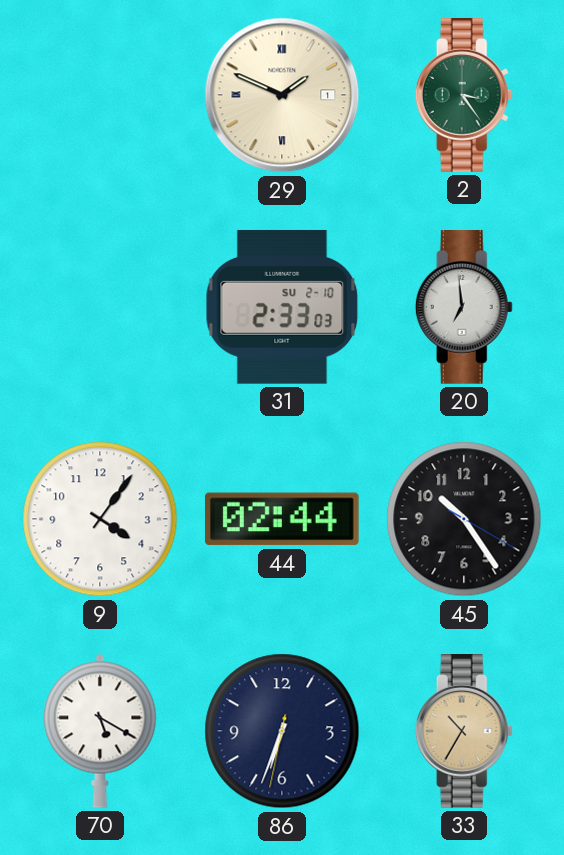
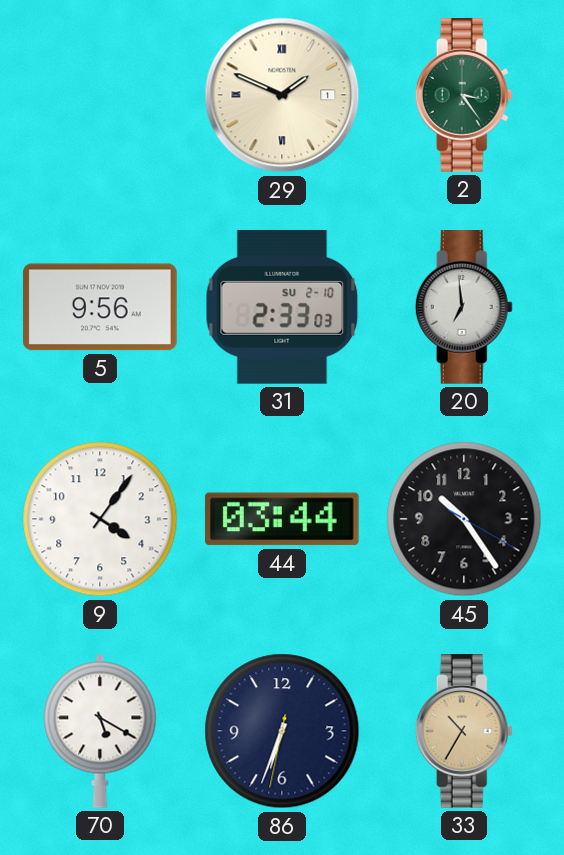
5: none -> 9:56 (101, 307)
44: 02:44 -> 03:44 (282, 519)
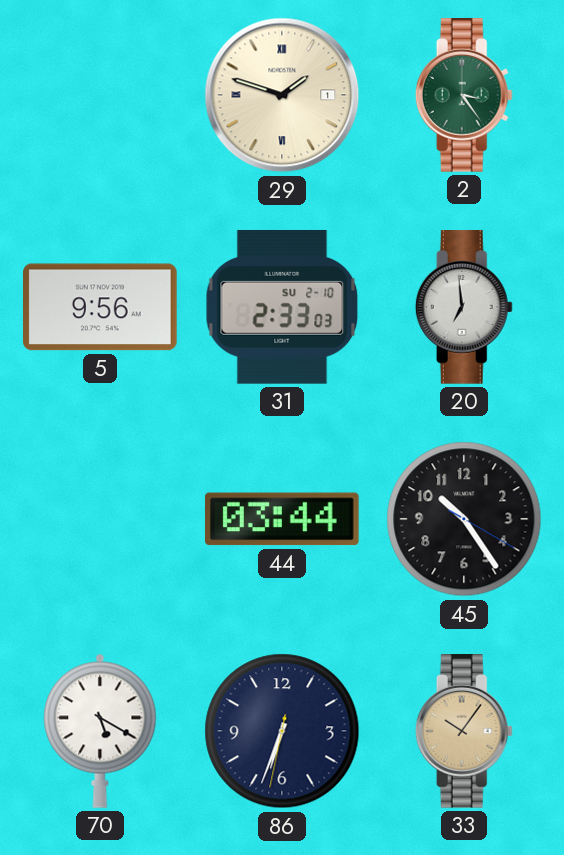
29: 1:49 -> 1:48 (282, 95)
9: 4:06 -> none (100, 519)
33: 10:35 -> 10:06 (464, 732)
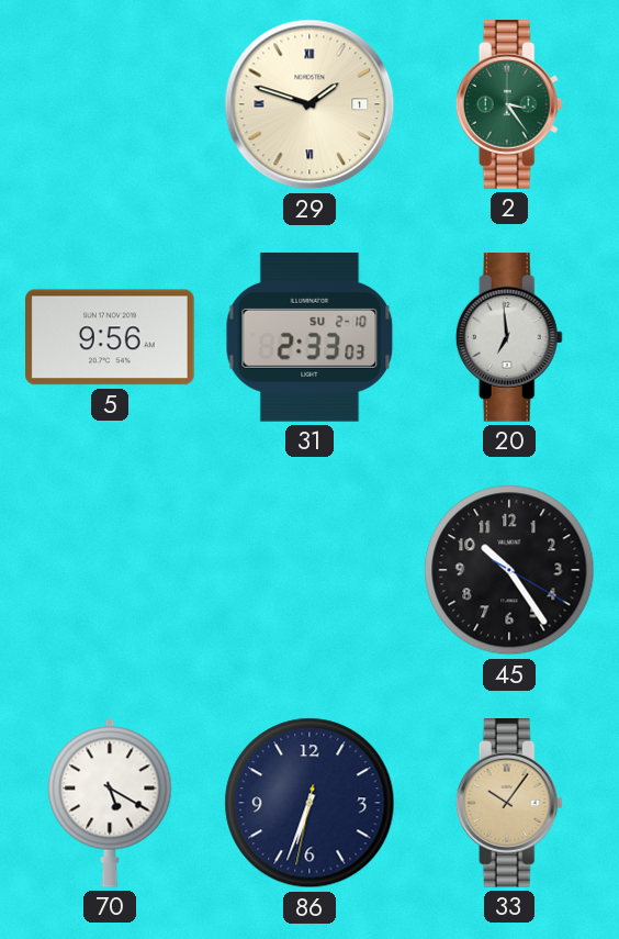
44: 03:44 -> none (282, 519)
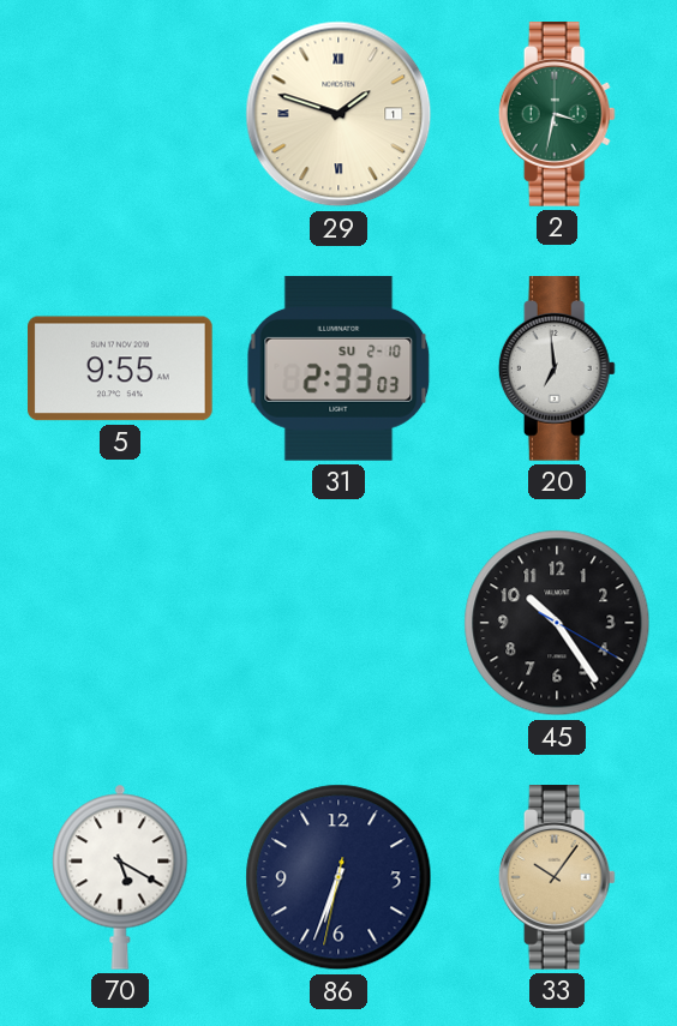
2: 3:24 -> 3:32 (557, 115)
5: 9:56 -> 9:55 (121, 368)
